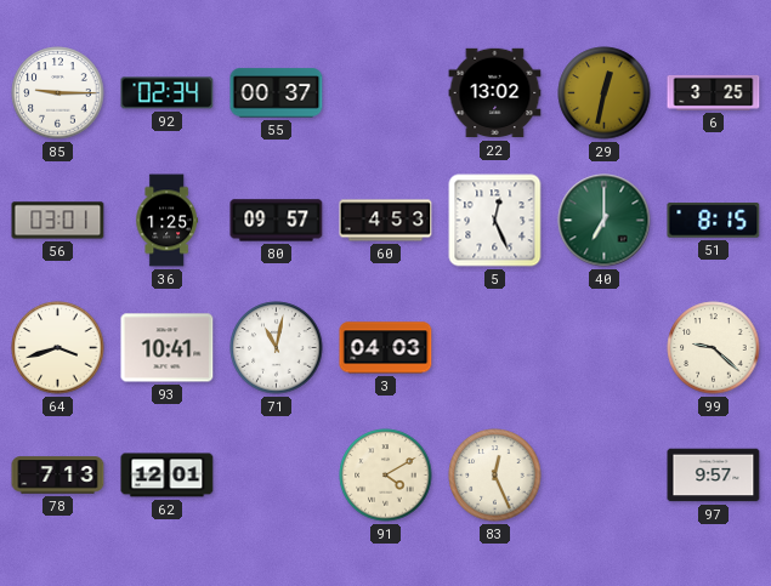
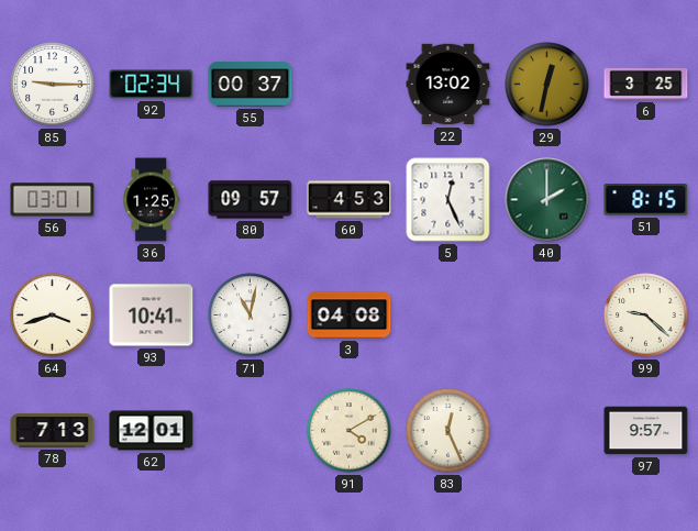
40: 7:00 -> 2:00 (547, 200)
3: 04:03 -> 04:08 (350, 316)
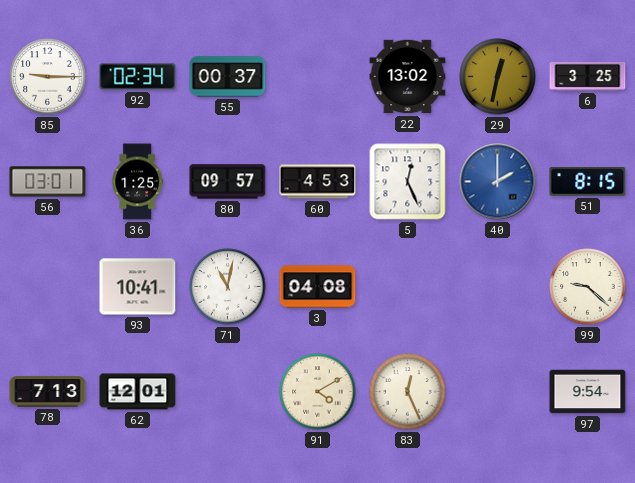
40 dial: green -> blue (498, 182)
64: 3:42 -> none (53, 316)
97: 9:57 -> 9:54 (588, 392)
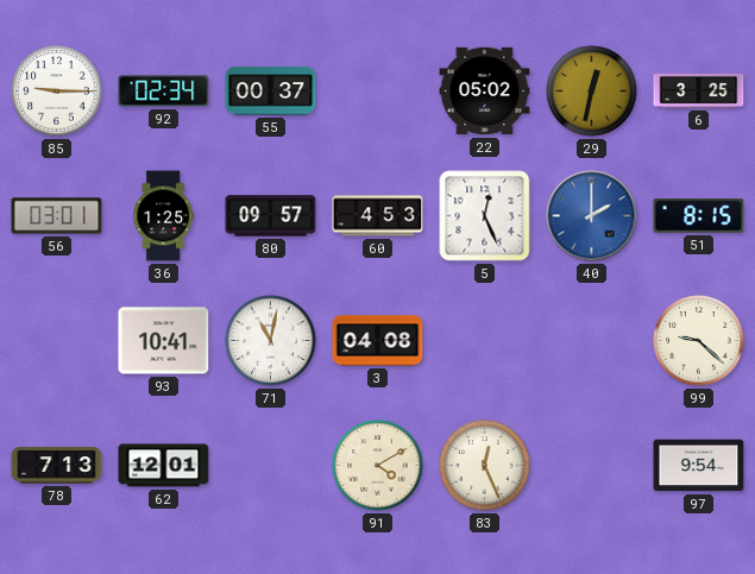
22: 13:02 -> 05:02 (485, 92)
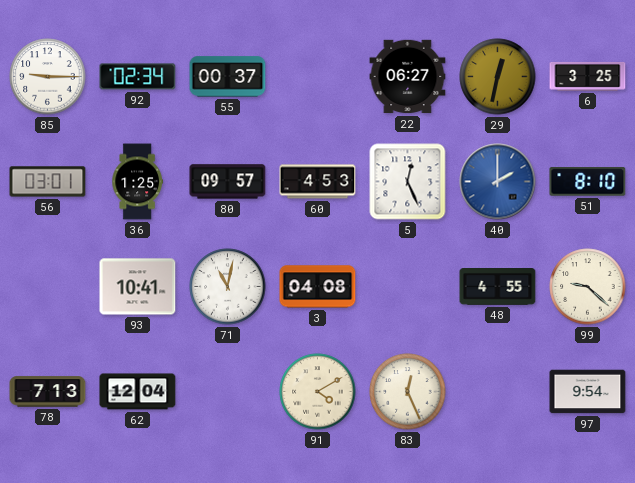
22: 05:02 -> 06:27 (408, 77)
51: 8:15 -> 8:10 (588, 182)
48: none -> 4:55 (498, 287)
62: 12:01 -> 12:04 (138, 392)
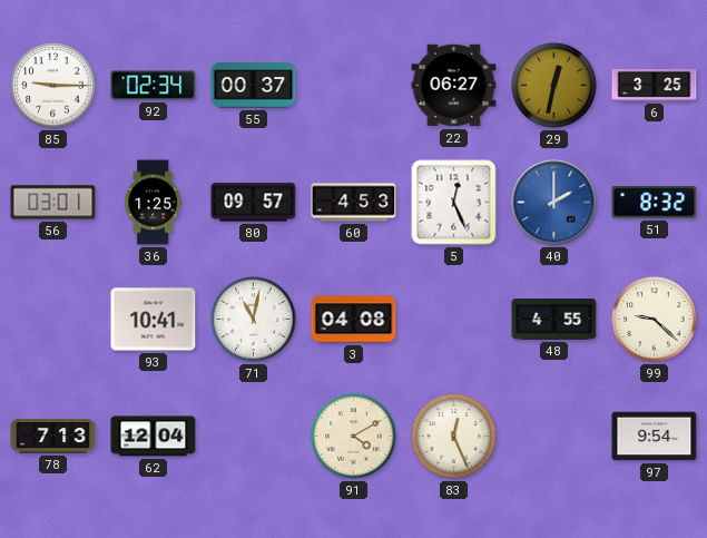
51: 8:10 -> 8:32 (655, 203)
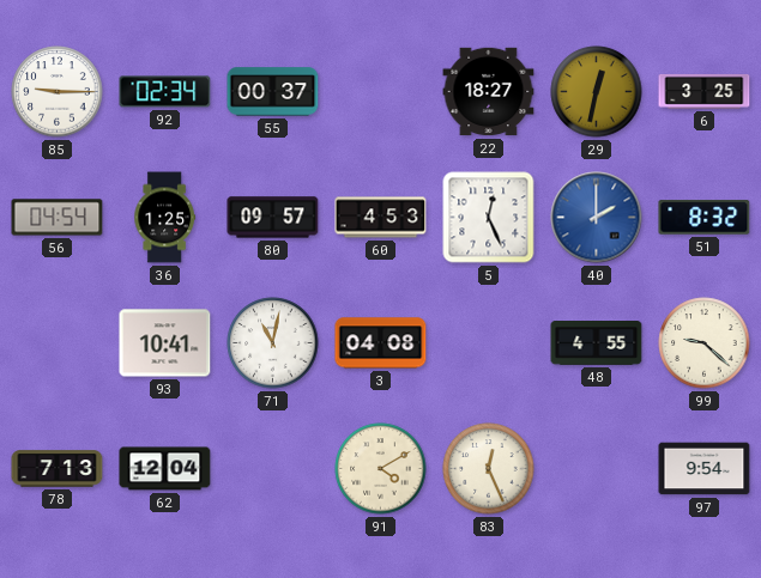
22: 06:27 -> 18:27 (489, 92)
56: 03:01 -> 04:54 (58, 218)
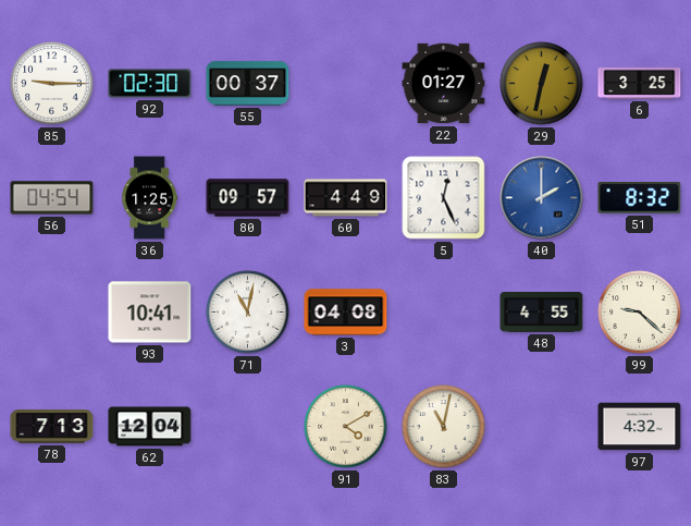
92: 02:34 -> 02:30 (150, 84)
22: 18:27 -> 01:27 (444, 84)
60: 4:53 -> 4:49 (346, 198)
83: 12:26 -> 11:02 (444, 427)
97: 9:54 -> 4:32 (640, 427)
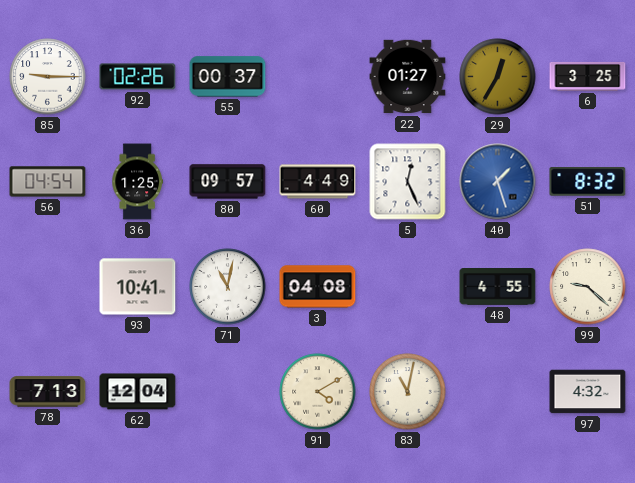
92: 02:30 -> 02:26 (138, 77)
29: 12:32 -> 12:35 (498, 77)
40: 2:00 -> 1:27 (498, 182)
